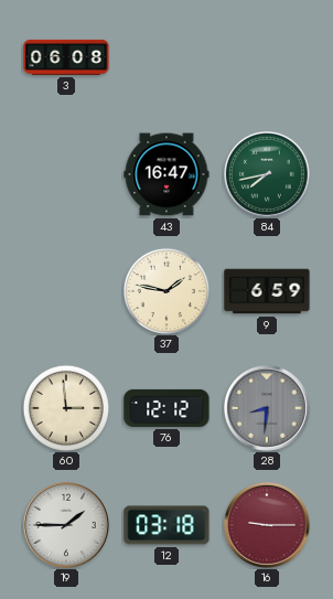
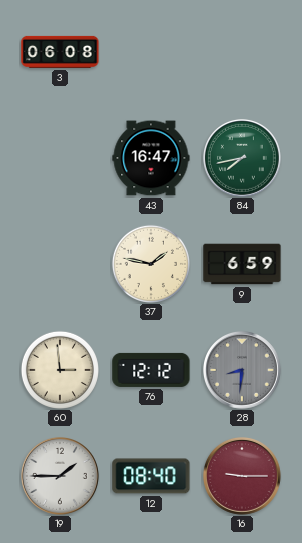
12: 03:18 -> 08:40 (151, 476)
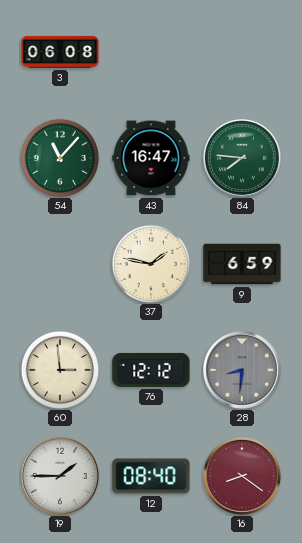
54: none -> 11:07 (60, 158)
84: 7:43 -> 7:46 (243, 159)
16: 9:15 -> 8:21 (243, 477)
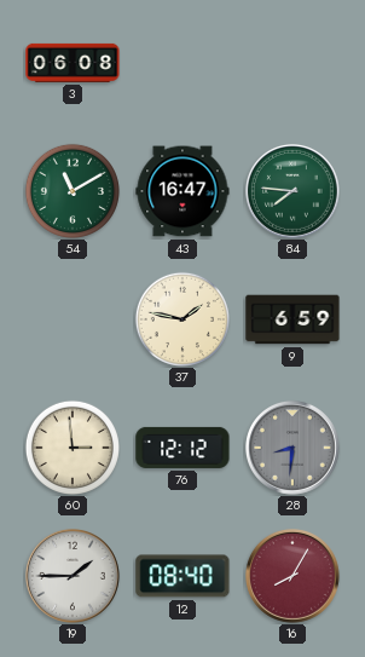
54: 11:07 -> 11:10 (73, 191)
16: 8:21 -> 8:05 (294, 577)
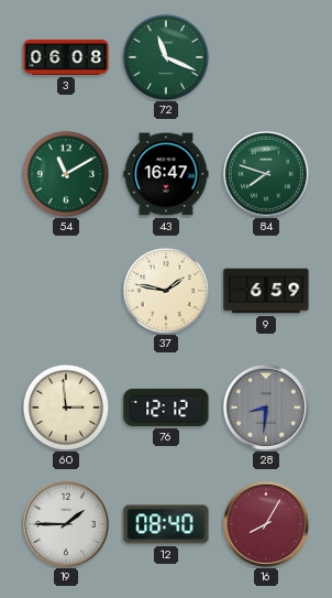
72: none -> 11:19 (166, 57)
84: 7:46 -> 7:48 (267, 175)
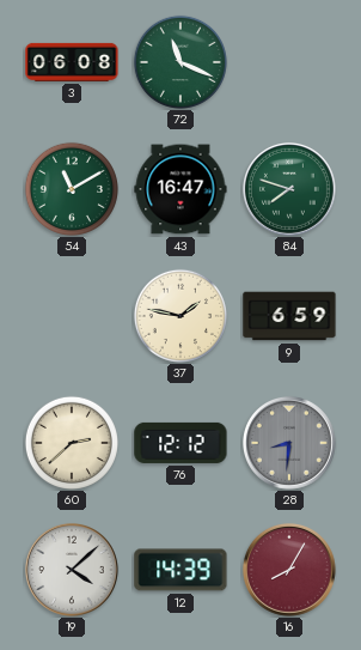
60: 2:59 -> 2:38 (72, 443)
19: 1:45 -> 4:08 (73, 571)
12: 08:40 -> 14:39 (180, 570)
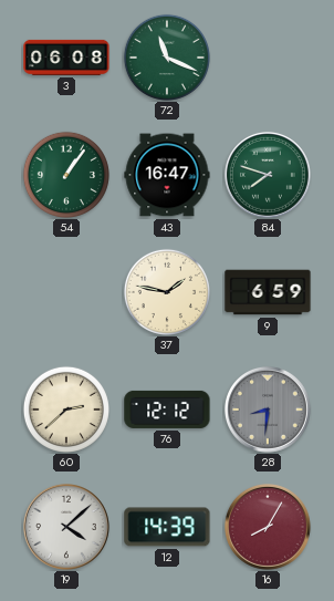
54: 11:10 -> 1:06 (66, 175)
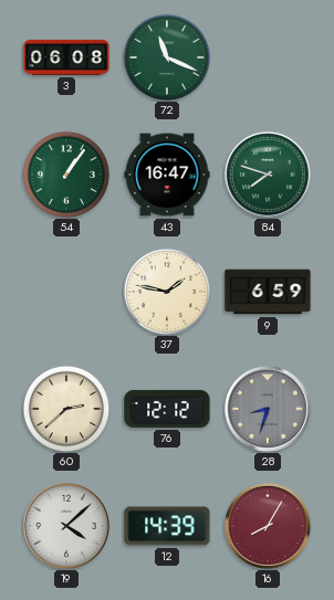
28: 8:31 -> 8:33 (269, 410)
